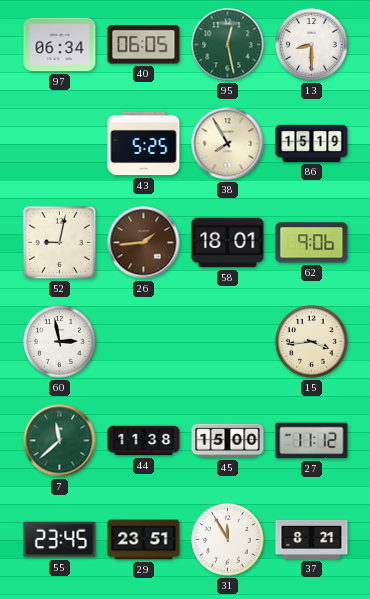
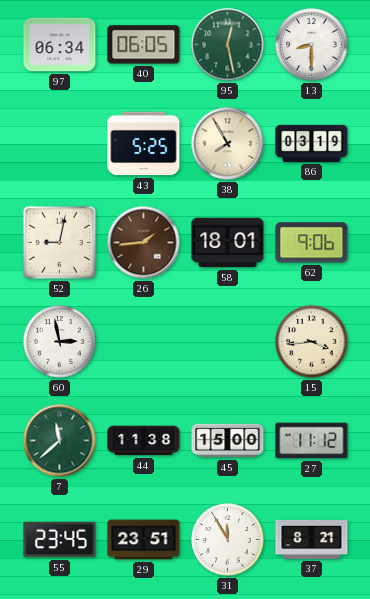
86: 15:19 -> 03:19 (312, 143)
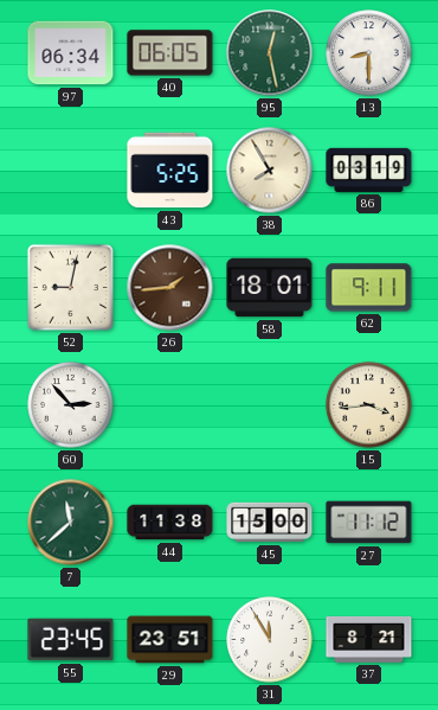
62: 9:06 -> 9:11 (369, 288)
60: 2:58 -> 2:53 (71, 405)
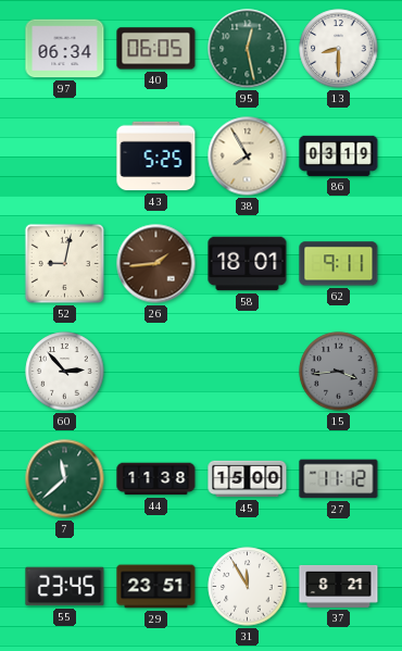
15 dial: cream -> grey (339, 372)
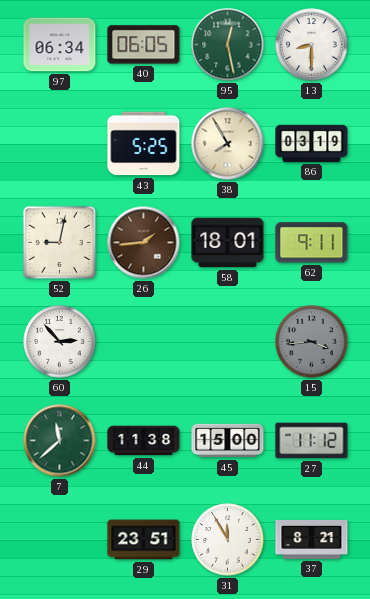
55: 23:45 -> none (65, 587)
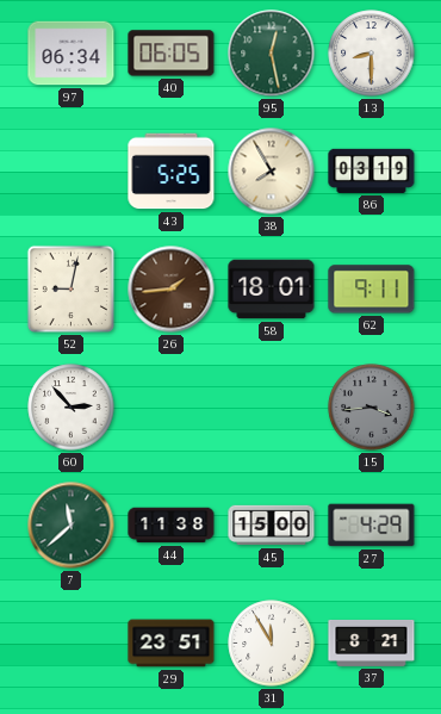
27: 11:12 -> 4:29 (372, 526)
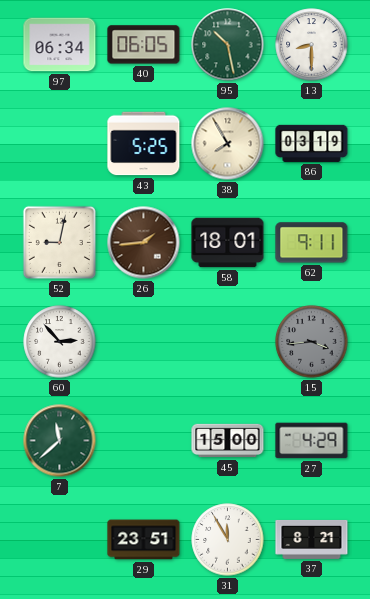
95: 12:28 -> 10:28 (228, 45)
44: 11:38 -> none (172, 526)
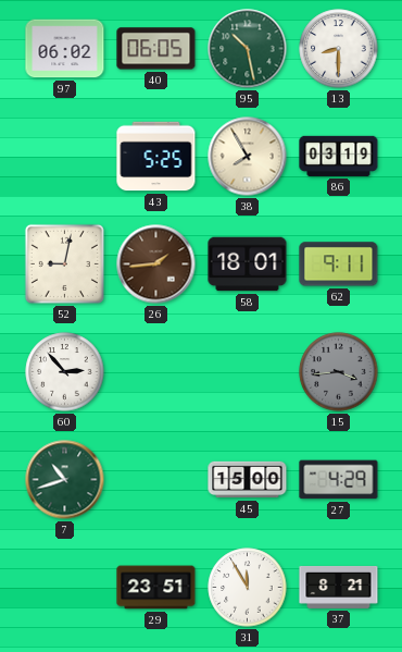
97: 06:34 -> 06:02 (65, 49)
7: 11:38 -> 10:42 (65, 480)
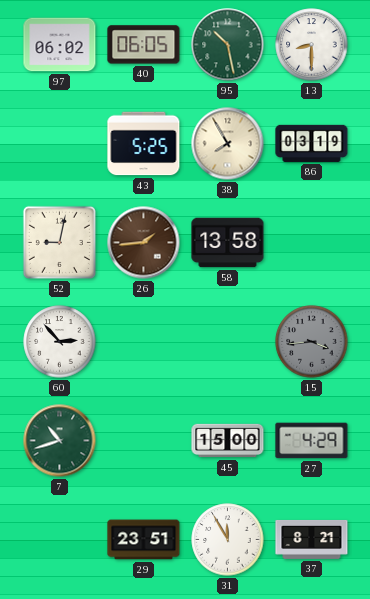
58: 18:01 -> 13:58 (228, 243)
62: 9:11 -> none (339, 265)
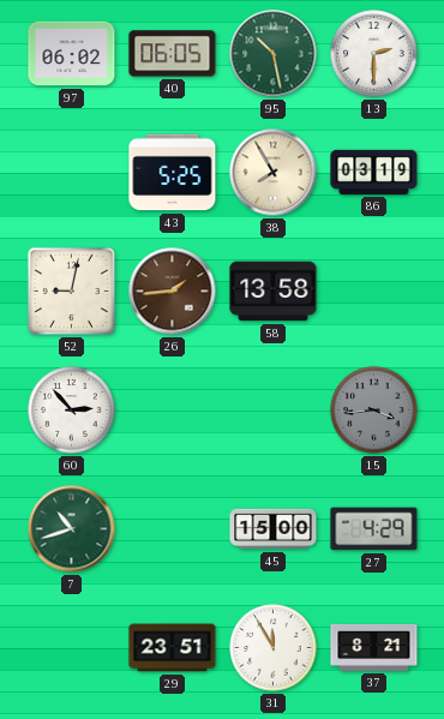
13: 8:30 -> 2:30 (374, 54)
